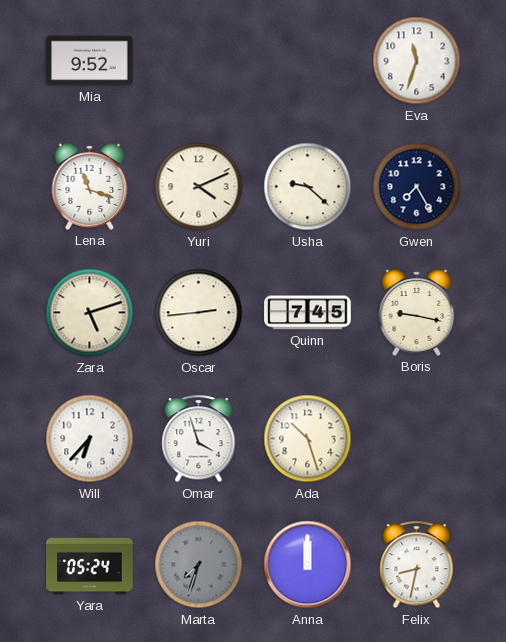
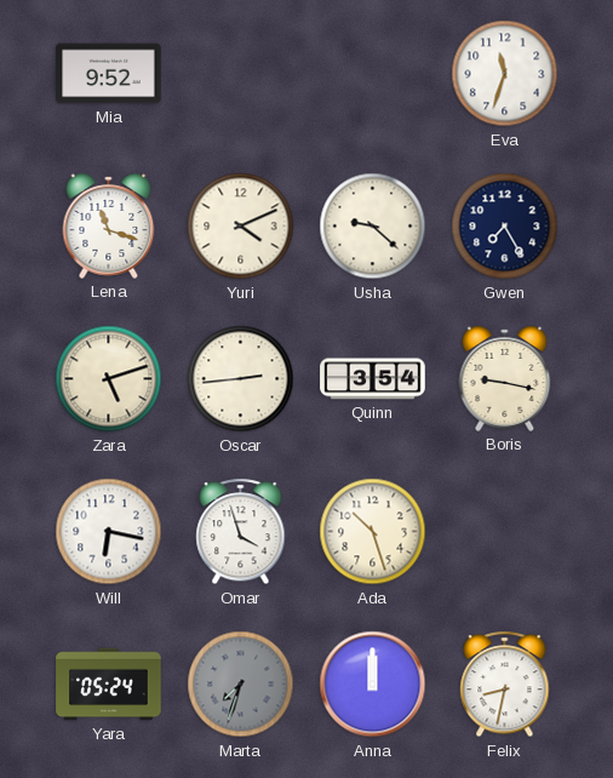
Quinn: 7:45 -> 3:54 (373, 379)
Will: 6:37 -> 6:17 (109, 532)
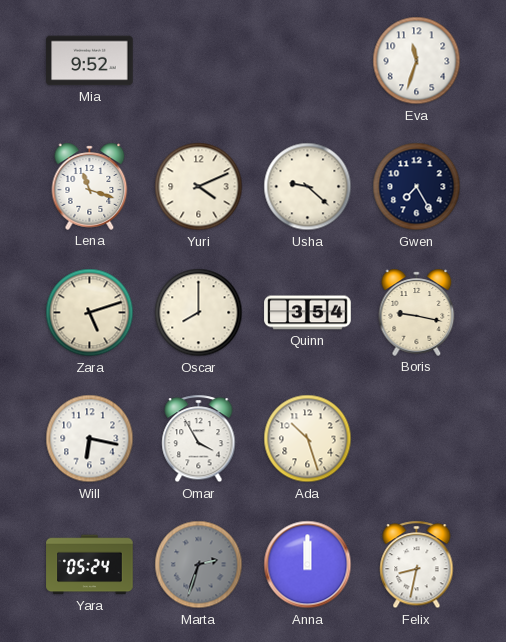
Oscar: 2:44 -> 8:00 (199, 313)
Omar: 3:57 -> 3:55 (199, 439)
Marta: 7:33 -> 2:33 (199, 565)
